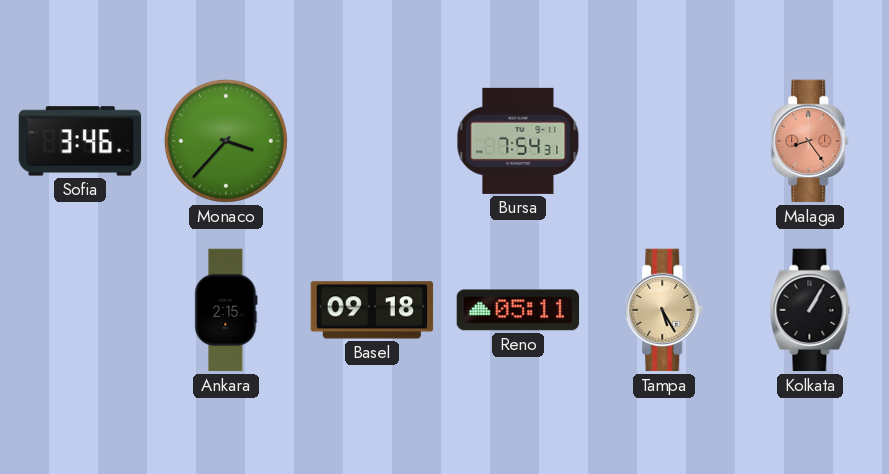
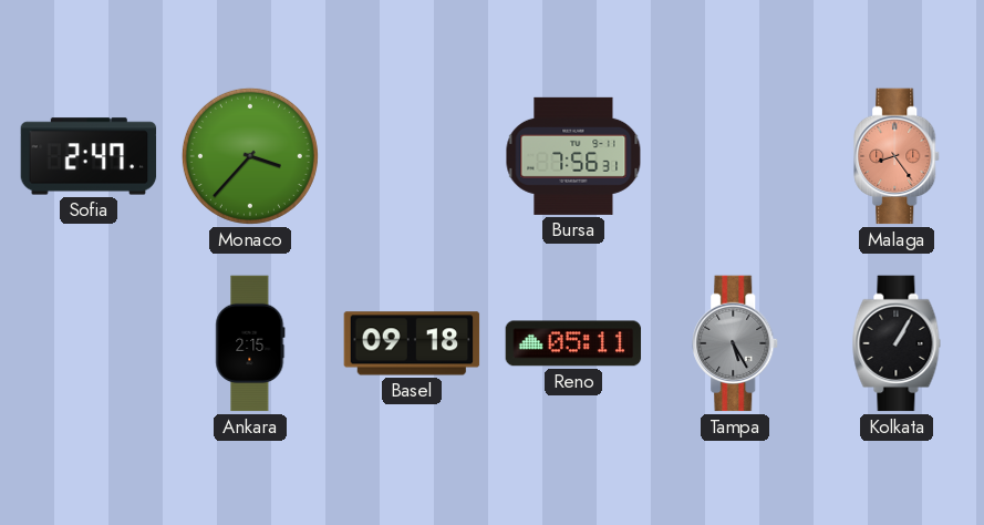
Sofia: 3:46 -> 2:47 (89, 156)
Bursa: 7:54 -> 7:56 (573, 156)
Tampa dial: champagne -> grey (736, 343)
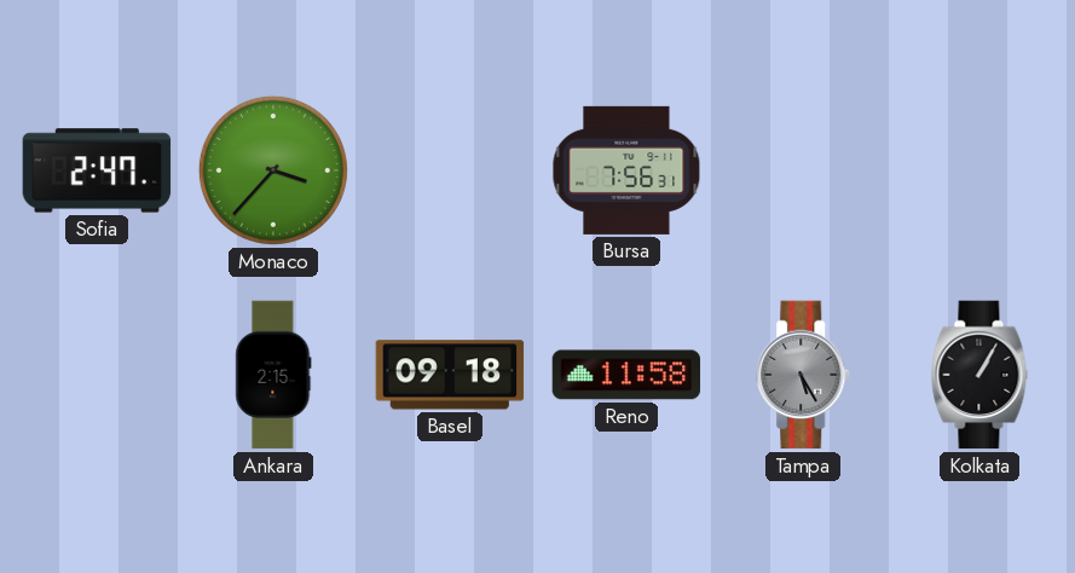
Malaga: 8:24 -> none (898, 156)
Reno: 05:11 -> 11:58 (626, 375)
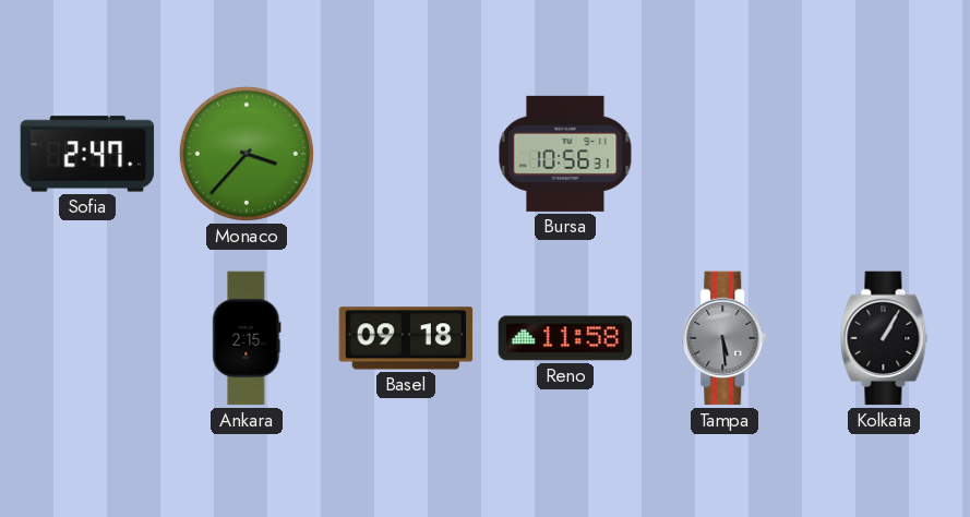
Bursa: 7:56 -> 10:56 (565, 154)
Tampa: 5:25 -> 5:29 (726, 338)
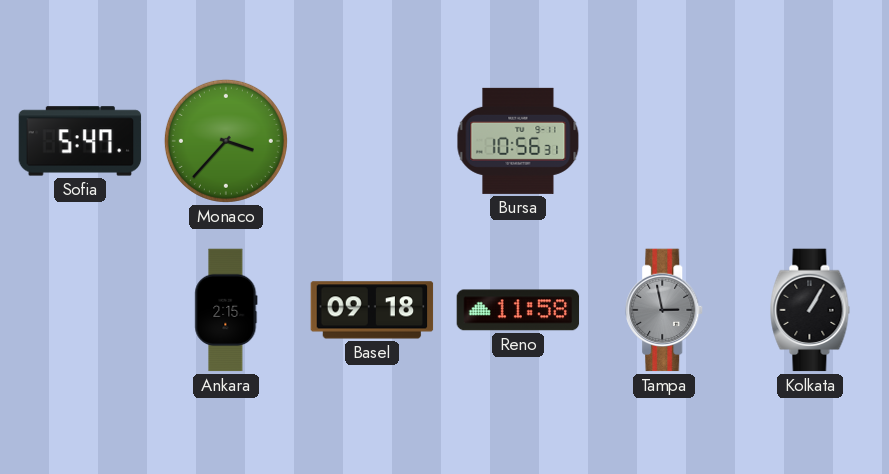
Sofia: 2:47 -> 5:47 (80, 141)
Tampa: 5:29 -> 2:58 (665, 310)
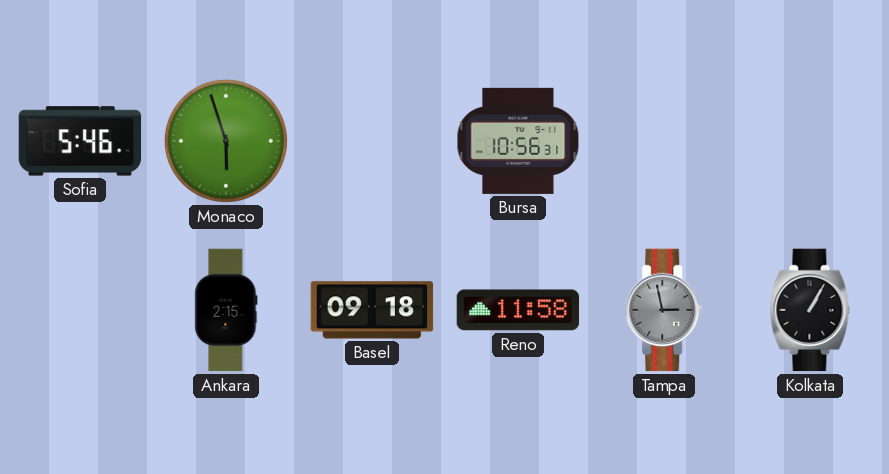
Sofia: 5:47 -> 5:46 (80, 141)
Monaco: 3:37 -> 5:57 (226, 141)
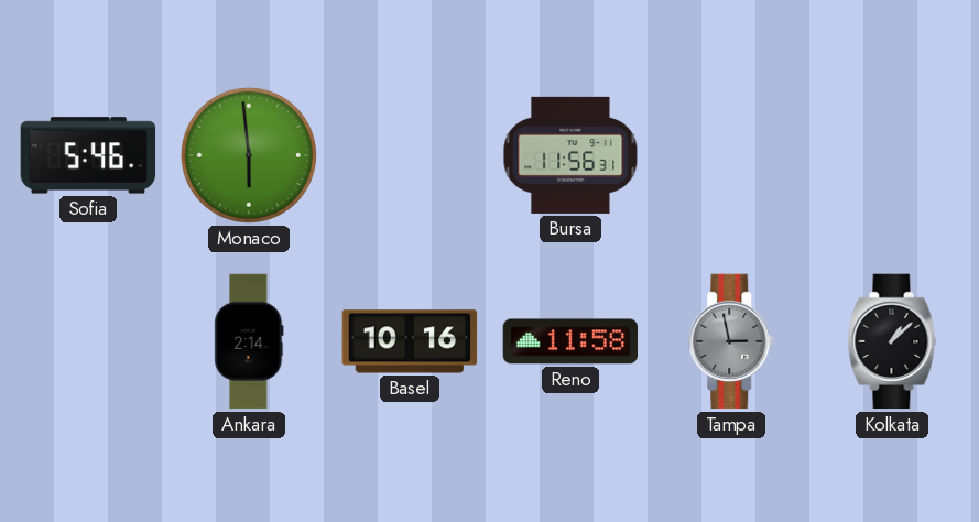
Monaco: 5:57 -> 5:59 (249, 155)
Bursa: 10:56 -> 11:56 (570, 155)
Ankara: 2:15 -> 2:14 (249, 341)
Basel: 09:18 -> 10:16 (410, 341)
Kolkata: 1:05 -> 1:08 (892, 341)
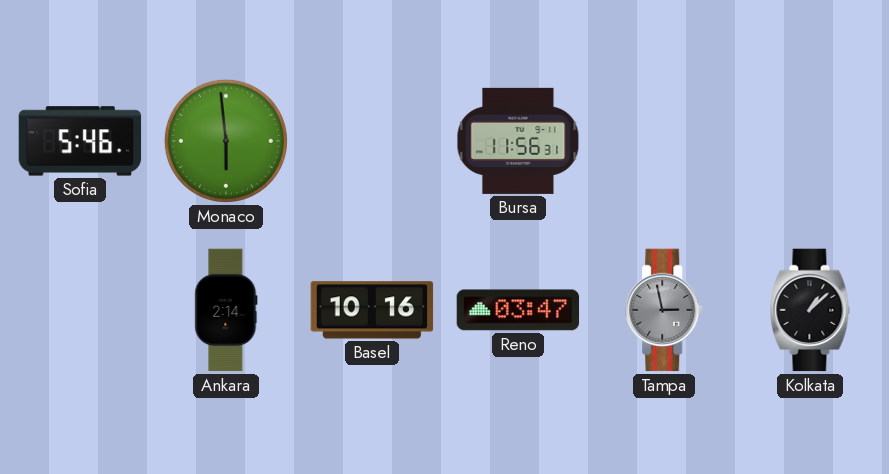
Reno: 11:58 -> 03:47 (518, 310)
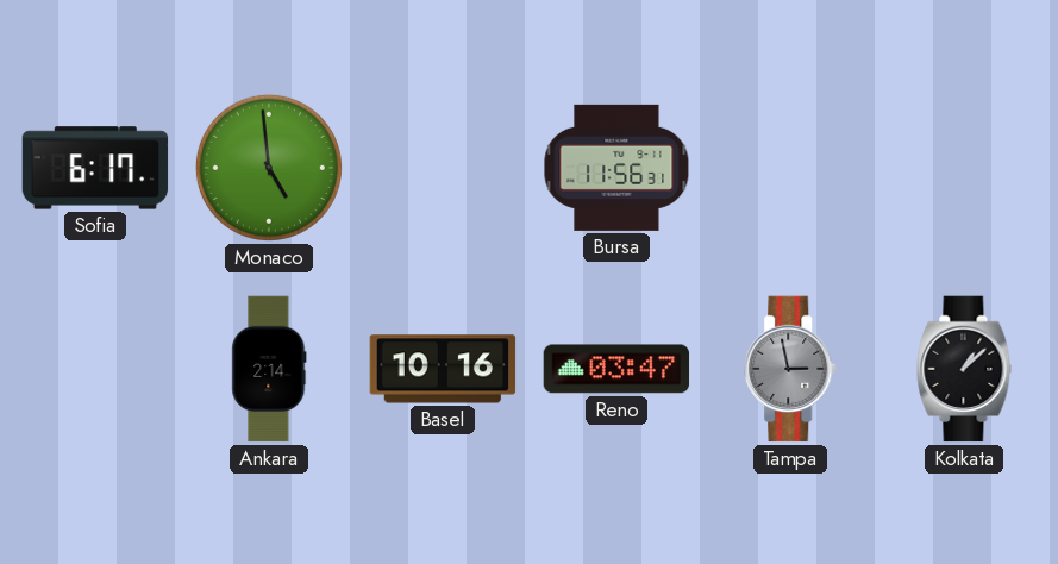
Sofia: 5:46 -> 6:17 (95, 168)
Monaco: 5:59 -> 4:59 (269, 168)
